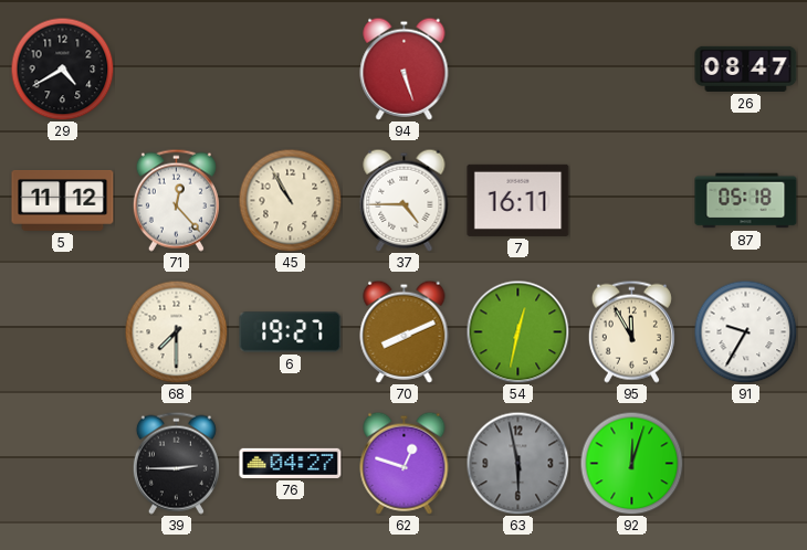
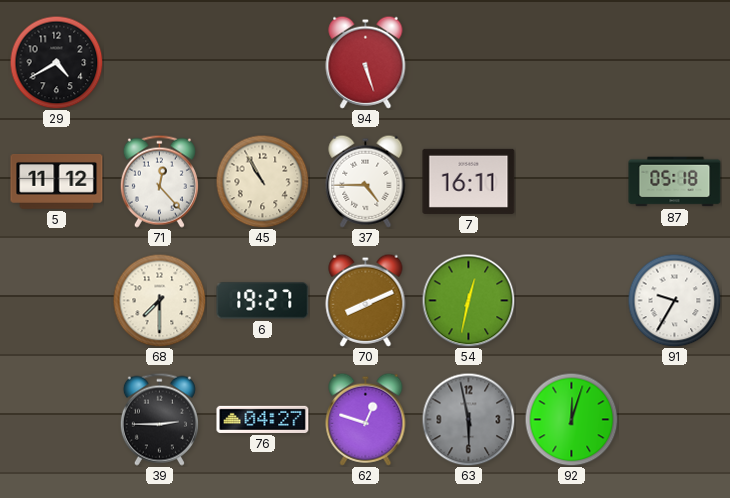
26: 08:47 -> none (746, 68)
95: 11:55 -> none (631, 331)
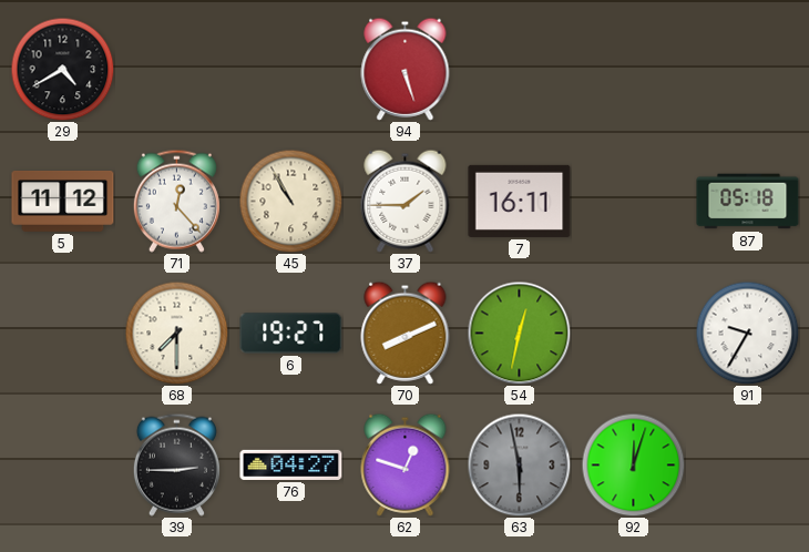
37: 4:45 -> 1:45 (406, 201)
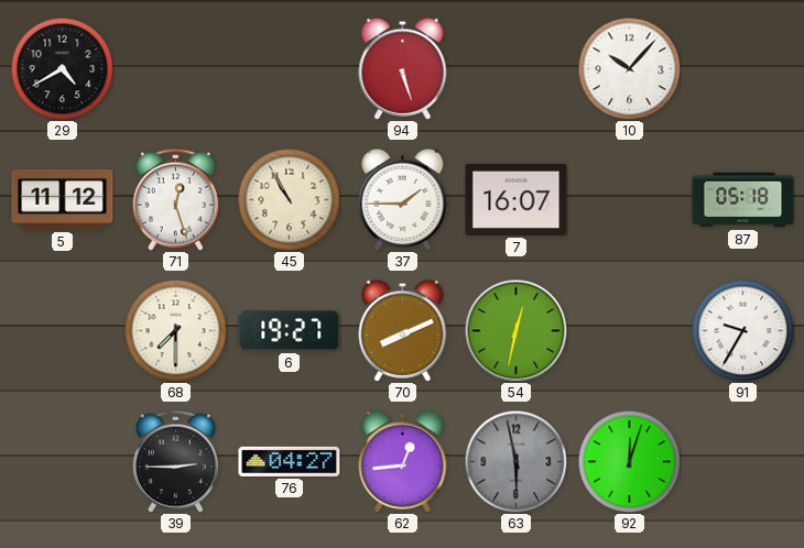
10: none -> 10:07 (629, 68)
71: 12:23 -> 12:27 (175, 199)
7: 16:11 -> 16:07 (517, 199)
62: 12:48 -> 12:44 (403, 461)
